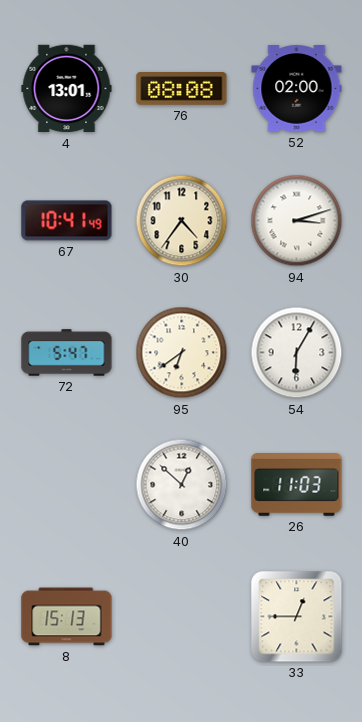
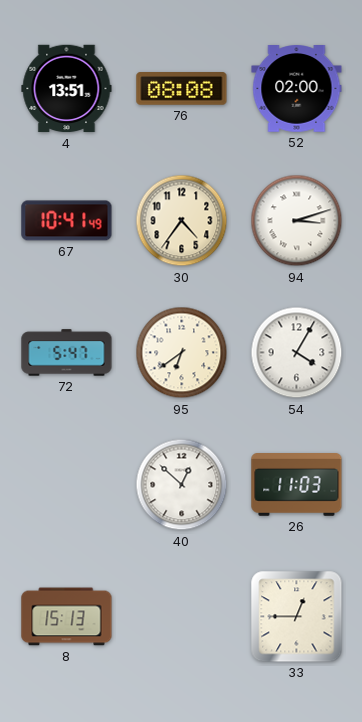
4: 13:01 -> 13:51 (67, 89)
54: 6:05 -> 4:05 (297, 353)
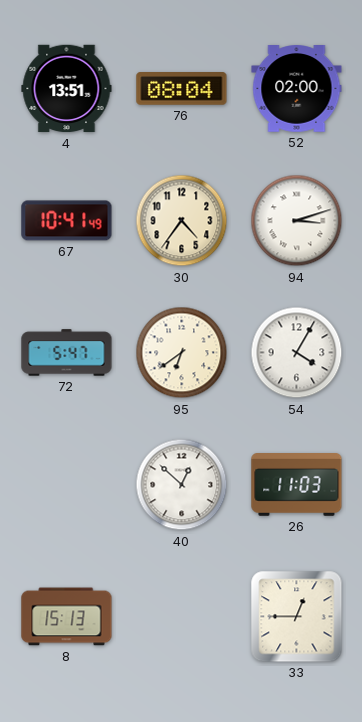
76: 08:08 -> 08:04 (182, 89)
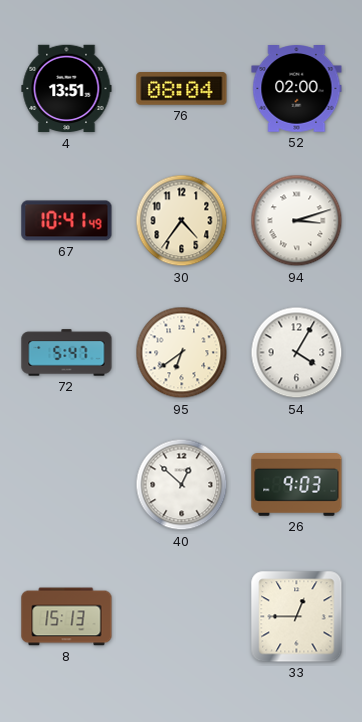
26: 11:03 -> 9:03 (297, 485)
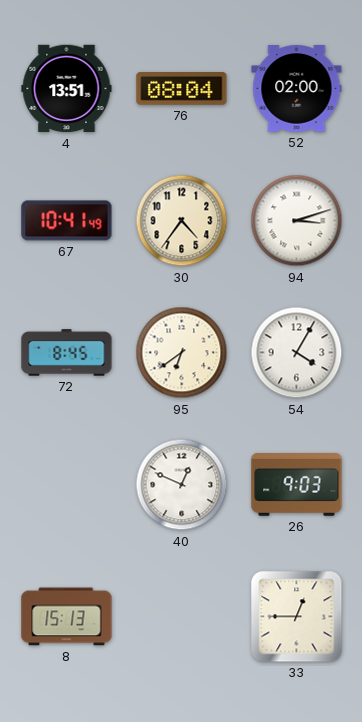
72: 5:47 -> 8:45 (67, 353)
40: 12:52 -> 12:49 (182, 485)
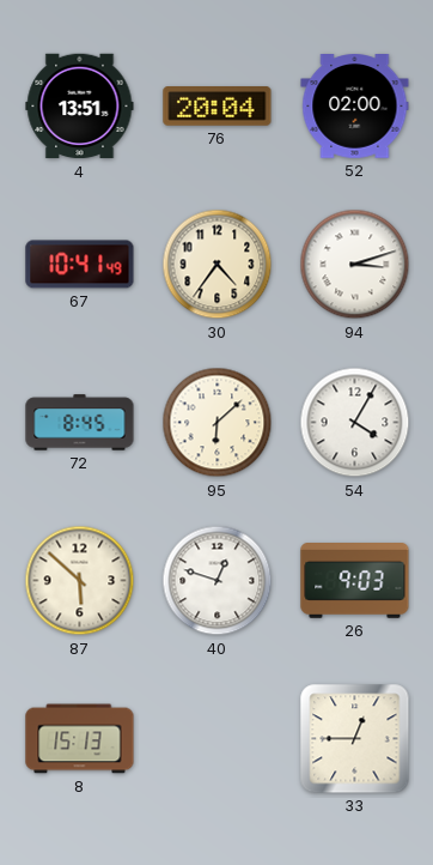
76: 08:04 -> 20:04 (218, 107)
95: 6:39 -> 6:08 (218, 423)
87: none -> 5:52 (80, 581)
40: 12:49 -> 12:48 (218, 581)
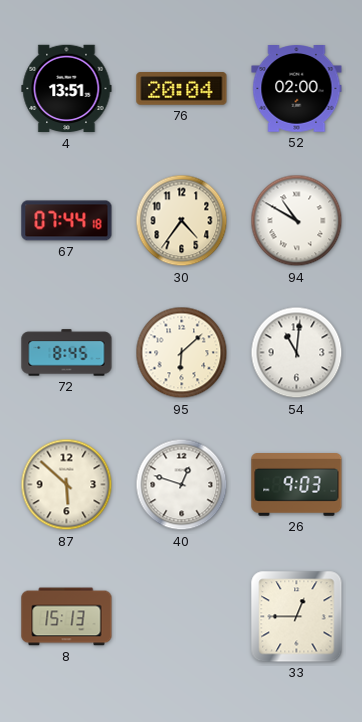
67: 10:41 -> 07:44 (67, 221)
94: 3:12 -> 10:50 (297, 221)
54: 4:05 -> 11:01 (297, 353)
